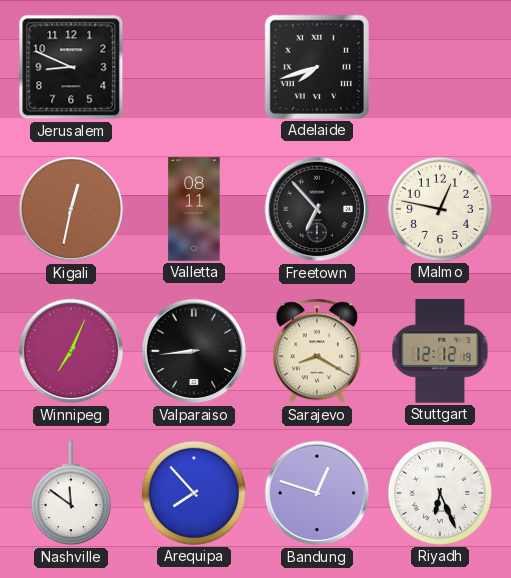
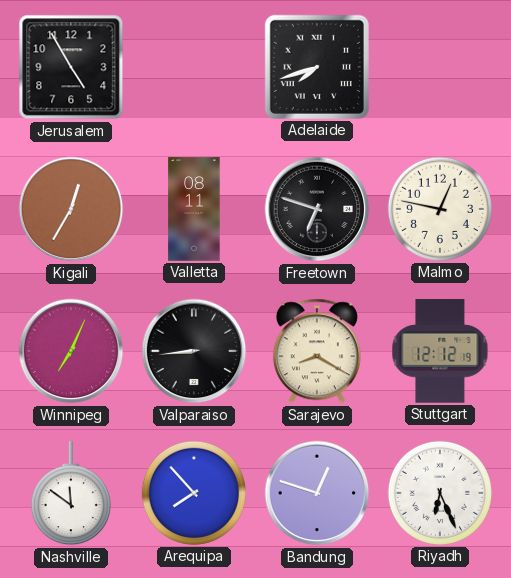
Jerusalem: 8:49 -> 4:55 (71, 67)
Kigali: 12:32 -> 12:35 (71, 209)
Freetown: 6:53 -> 6:48 (317, 209)
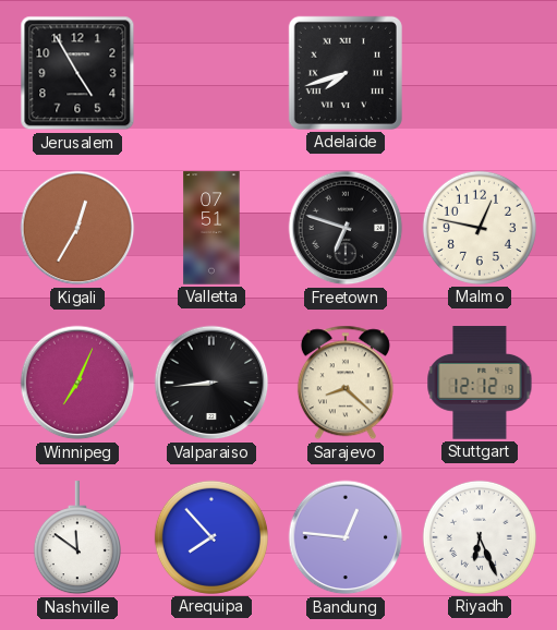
Valletta: 08:11 -> 07:51 (211, 228)
Sarajevo: 8:20 -> 8:22 (346, 383)
Bandung: 12:48 -> 12:46 (346, 537)
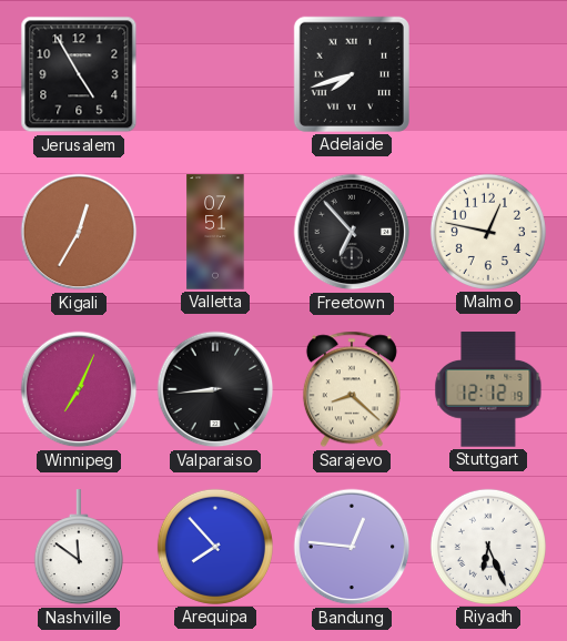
Freetown: 6:48 -> 6:53 (352, 232)
